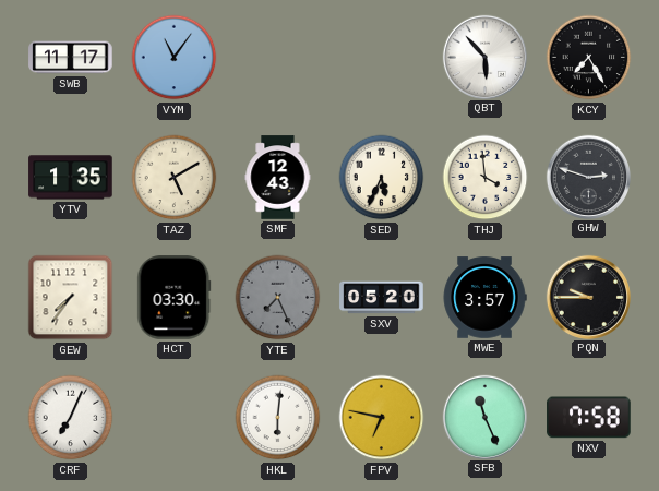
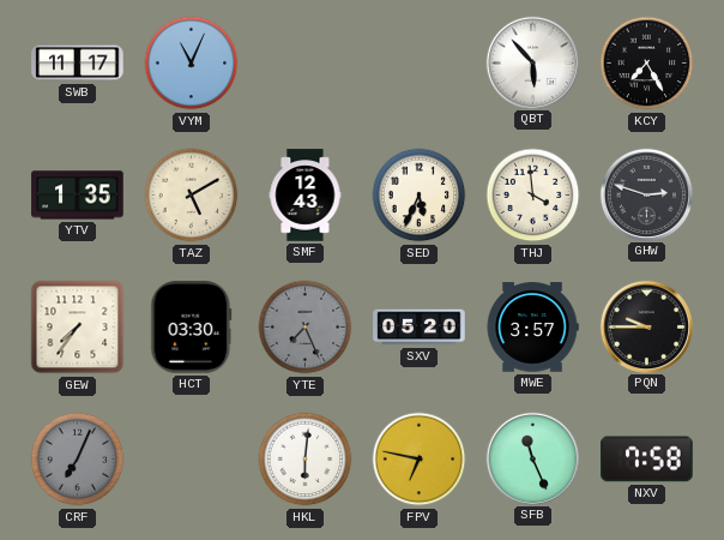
VYM: 11:06 -> 11:04 (192, 64)
CRF dial: white -> grey (78, 460)
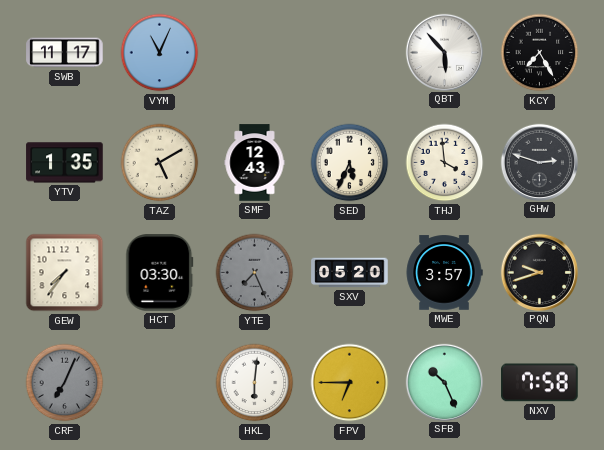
PQN: 9:45 -> 9:42 (539, 272)
FPV: 6:47 -> 6:45 (350, 383)
SFB: 11:26 -> 10:26 (444, 382)
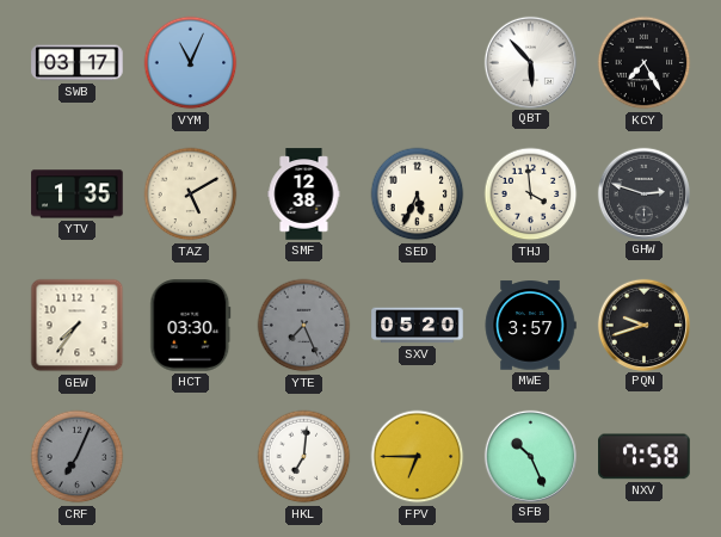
SWB: 11:17 -> 03:17 (78, 63)
SMF: 12:43 -> 12:38 (304, 195)
HKL: 6:01 -> 7:01 (304, 457)
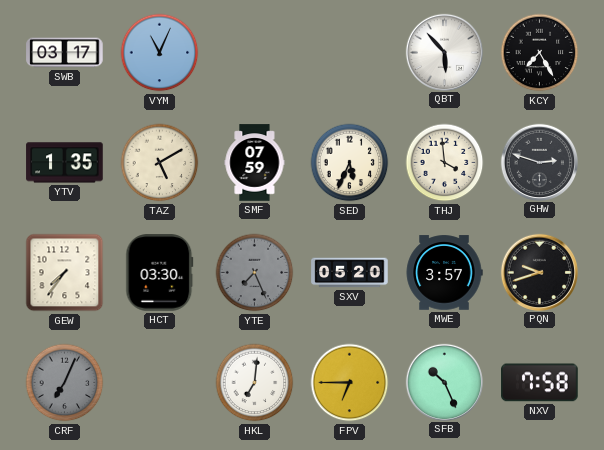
SMF: 12:38 -> 07:59 (255, 163)
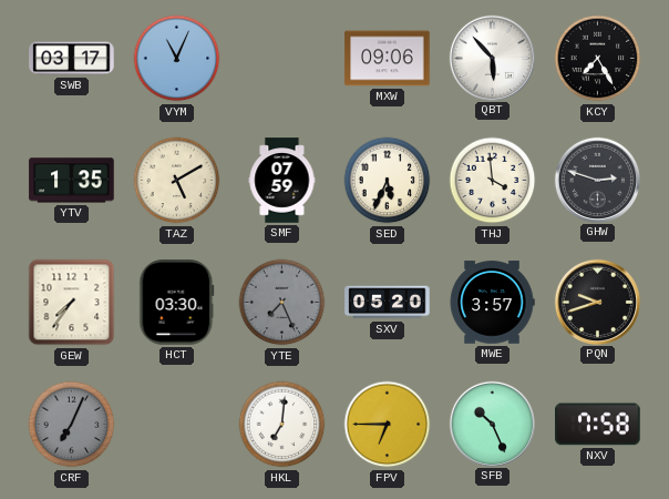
MXW: none -> 09:06 (388, 59)
